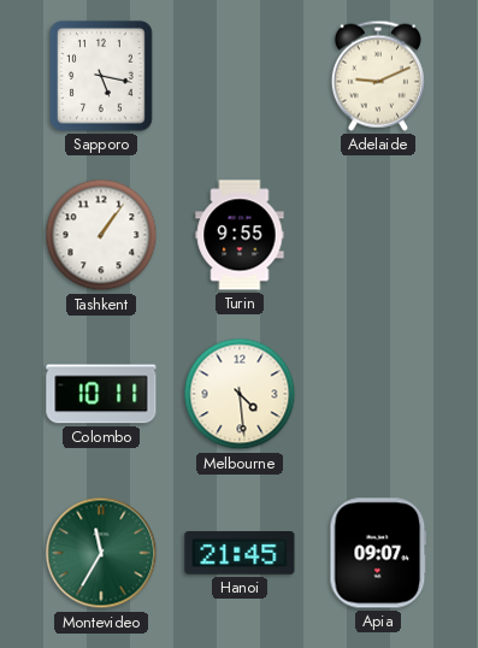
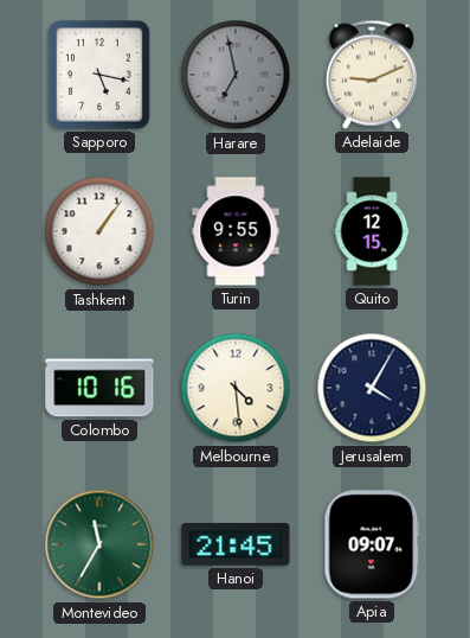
Harare: none -> 6:58 (236, 75)
Quito: none -> 12:15 (372, 231)
Colombo: 10:11 -> 10:16 (99, 388)
Jerusalem: none -> 4:05 (372, 388)
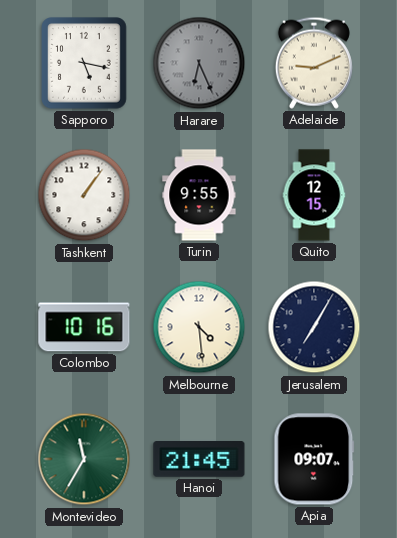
Harare: 6:58 -> 6:26 (199, 63)
Jerusalem: 4:05 -> 7:05 (314, 327)
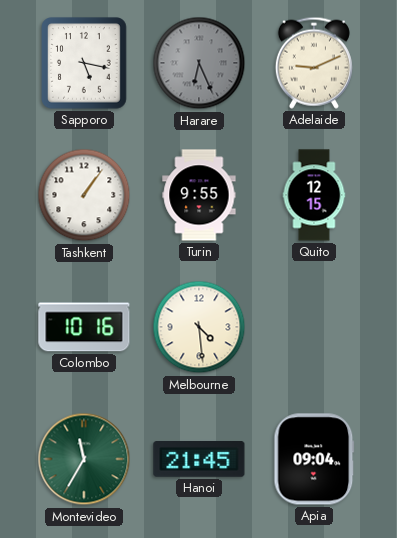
Jerusalem: 7:05 -> none (314, 327)
Apia: 09:07 -> 09:04 (314, 459)
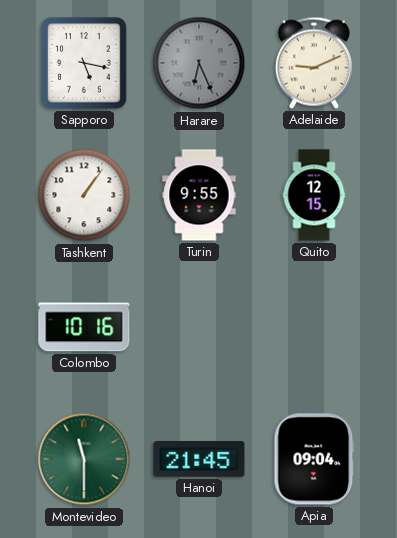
Melbourne: 4:29 -> none (199, 327)
Montevideo: 11:35 -> 11:30 (84, 459)
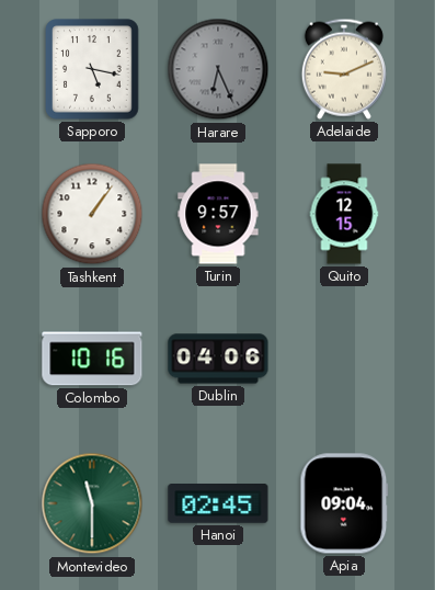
Turin: 9:55 -> 9:57 (218, 214)
Dublin: none -> 04:06 (218, 359)
Hanoi: 21:45 -> 02:45 (218, 503)
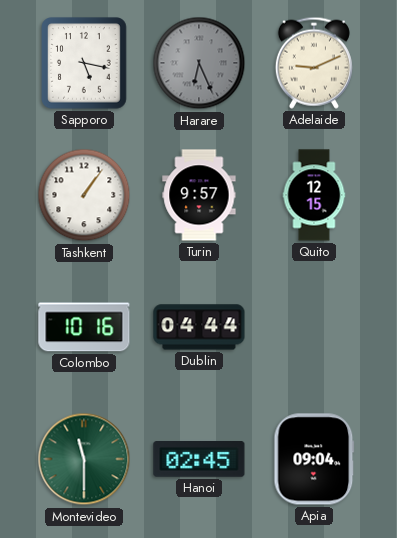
Dublin: 04:06 -> 04:44 (199, 327)
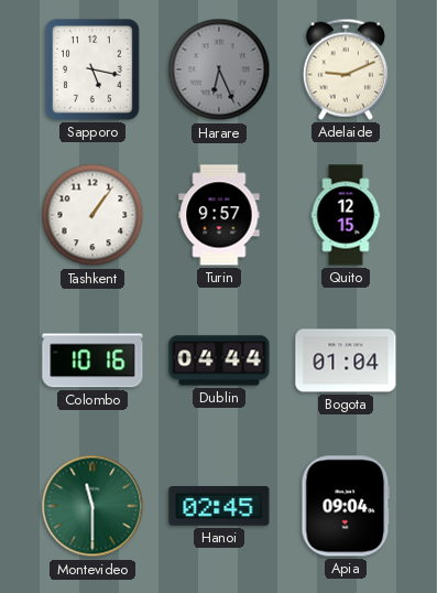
Bogota: none -> 01:04 (346, 360)
